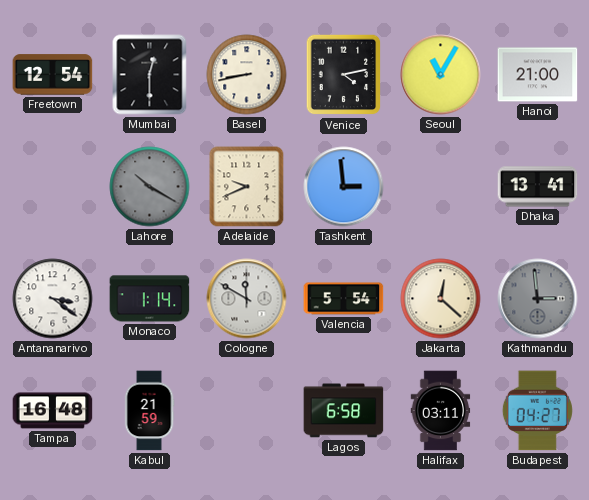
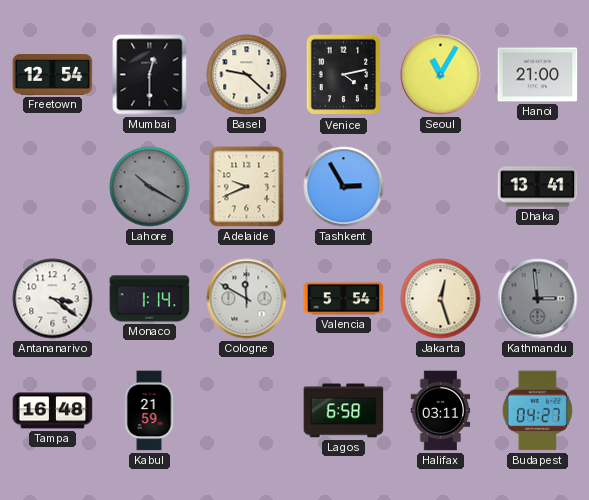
Basel: 8:43 -> 9:22 (247, 75)
Tashkent: 2:59 -> 2:55 (344, 187)
Jakarta: 12:22 -> 12:27 (441, 299)
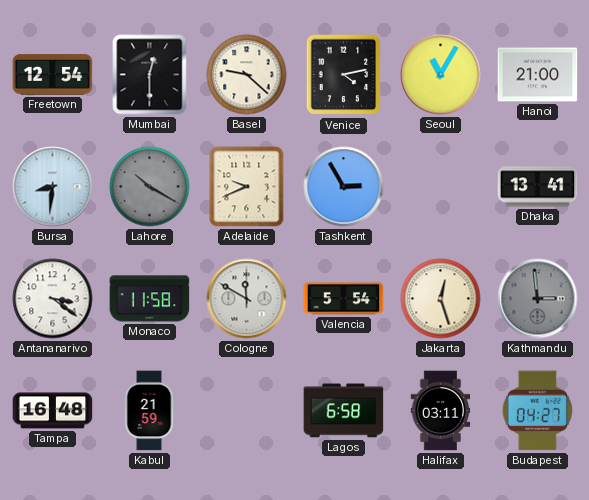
Bursa: none -> 8:31 (53, 187)
Monaco: 1:14 -> 11:58 (150, 299)
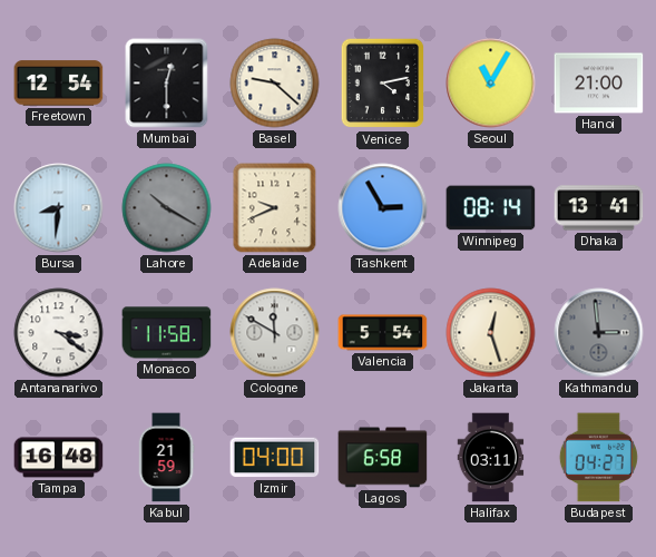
Winnipeg: none -> 08:14 (491, 208)
Izmir: none -> 04:00 (275, 458)
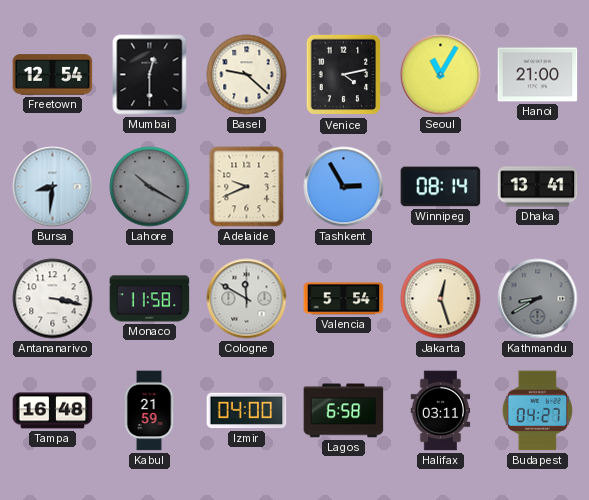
Antananarivo: 3:21 -> 3:17 (53, 299)
Kathmandu: 2:59 -> 8:40 (538, 299)
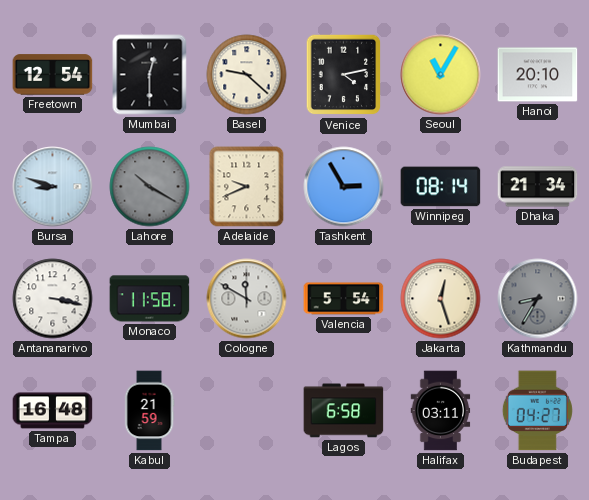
Hanoi: 21:00 -> 20:10 (538, 75)
Bursa: 8:31 -> 8:48 (53, 187)
Dhaka: 13:41 -> 21:34 (538, 187)
Kathmandu: 8:40 -> 8:35 (538, 299)
Izmir: 04:00 -> none (247, 411)
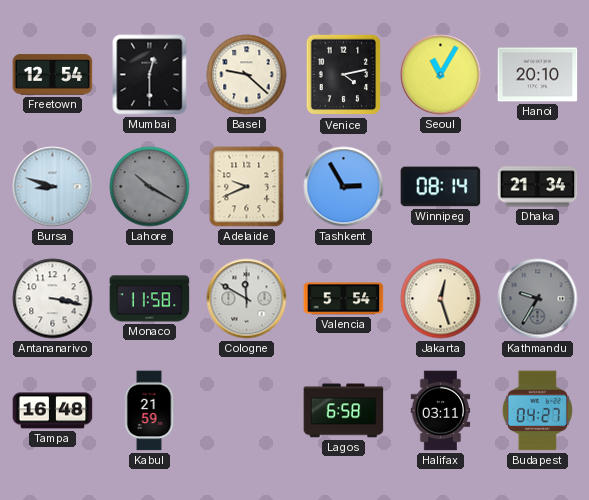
Kathmandu: 8:35 -> 9:35 (538, 299)
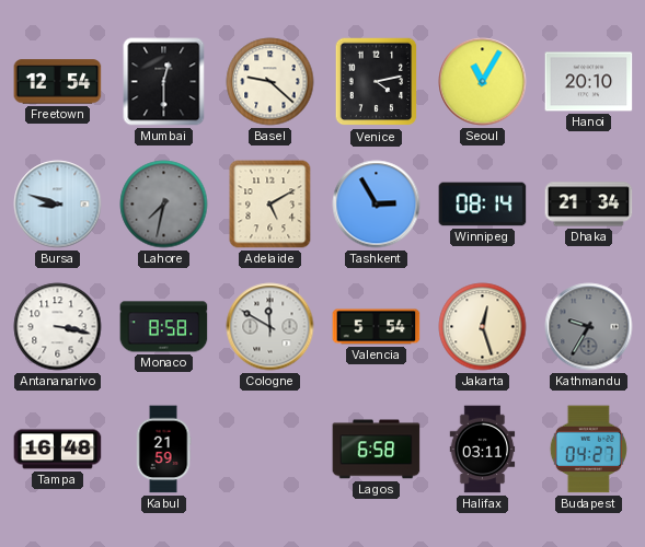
Lahore: 10:20 -> 7:32 (164, 205)
Adelaide: 9:41 -> 5:10 (270, 205)
Monaco: 11:58 -> 8:58 (164, 327)
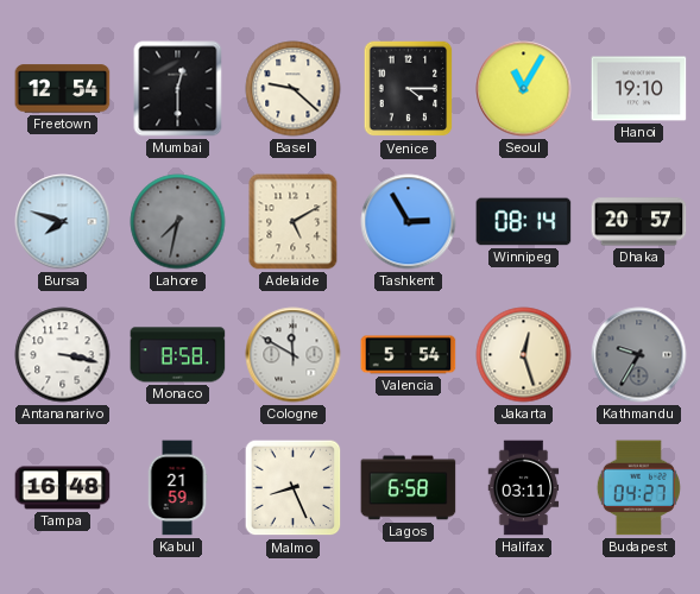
Venice: 4:13 -> 4:15 (409, 89)
Hanoi: 20:10 -> 19:10 (639, 89)
Bursa: 8:48 -> 7:48 (63, 222)
Dhaka: 21:34 -> 20:57 (639, 222)
Malmo: none -> 8:26 (294, 488)
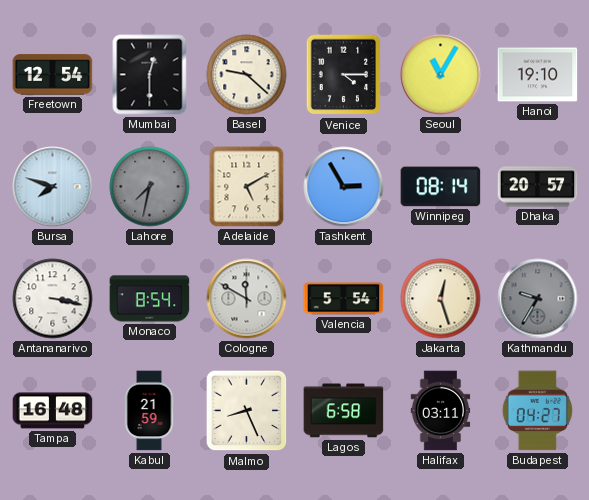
Monaco: 8:58 -> 8:54 (150, 299)
